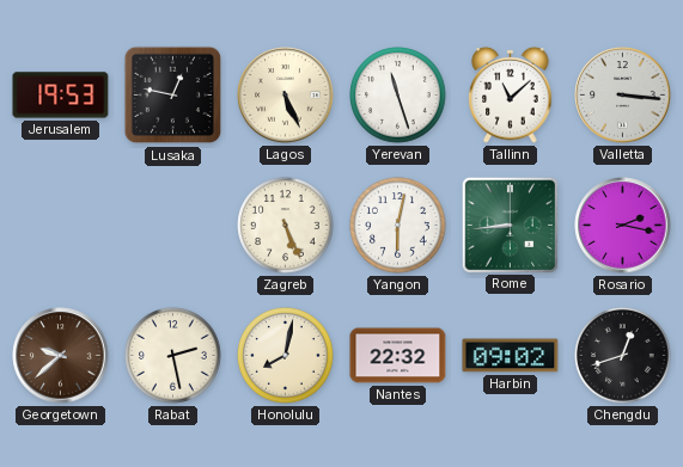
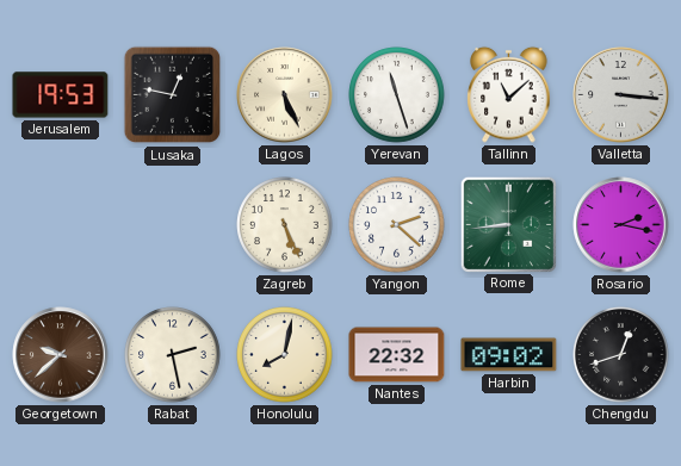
Yangon: 6:02 -> 2:22 (397, 225)
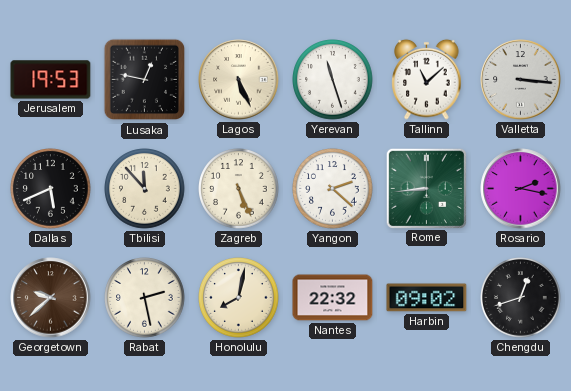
Dallas: none -> 5:41 (51, 189)
Tbilisi: none -> 11:53 (145, 189)
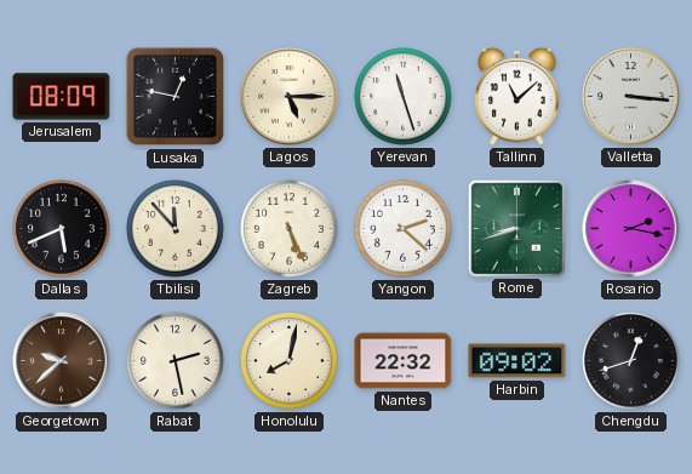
Jerusalem: 19:53 -> 08:09 (62, 97)
Lagos: 5:26 -> 5:15 (290, 97)
Rome: 8:44 -> 8:42 (516, 228)
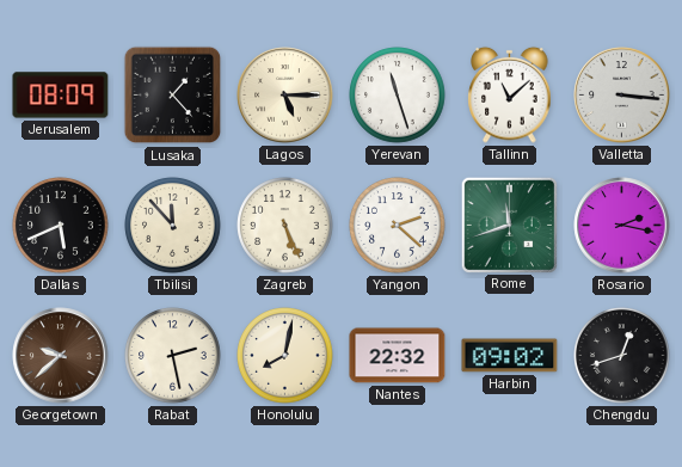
Lusaka: 12:47 -> 1:23 (173, 96)
Rome: 8:42 -> 11:42 (509, 225)
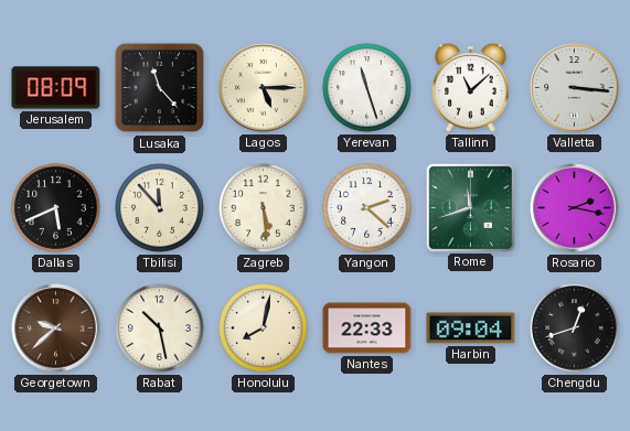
Lusaka: 1:23 -> 11:23 (160, 88)
Zagreb: 5:26 -> 5:29 (264, 208)
Rabat: 2:28 -> 10:28 (160, 328)
Nantes: 22:32 -> 22:33 (367, 328)
Harbin: 09:02 -> 09:04 (471, 328)
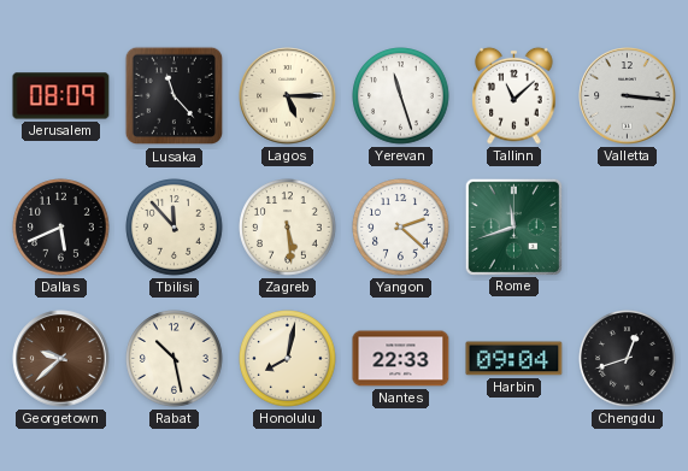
Rosario: 2:17 -> none (575, 208)
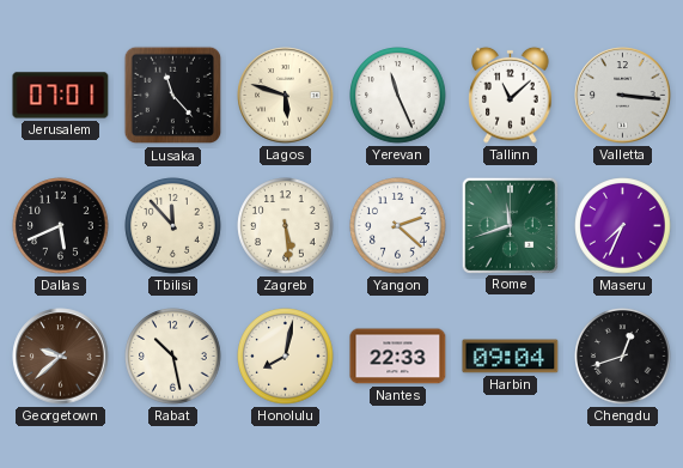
Jerusalem: 08:09 -> 07:01 (61, 96)
Lagos: 5:15 -> 5:48 (286, 96)
Yerevan: 11:27 -> 11:26 (398, 96)
Maseru: none -> 7:34 (623, 226)
